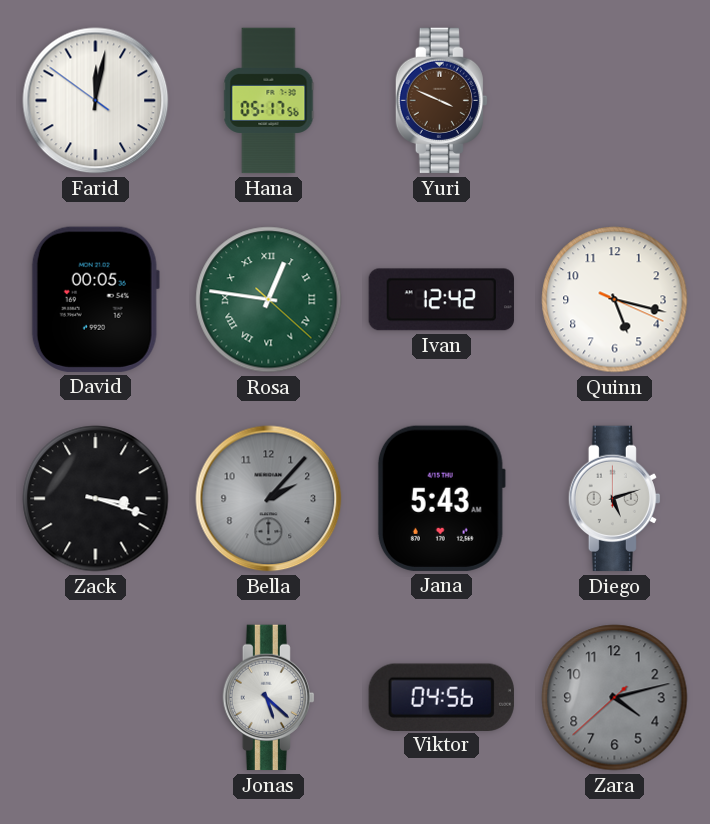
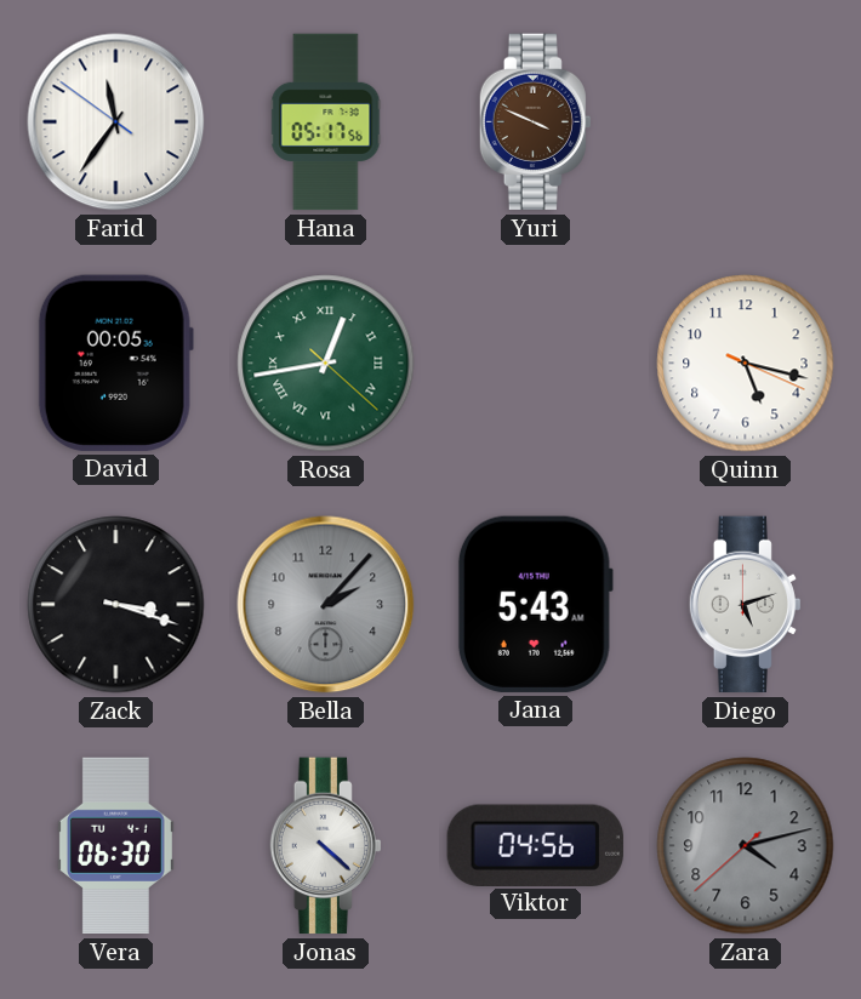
Farid: 12:01 -> 11:35 (116, 122)
Rosa: 12:46 -> 12:43 (326, 364)
Ivan: 12:42 -> none (441, 300)
Vera: none -> 06:30 (115, 846)
Jonas: 5:22 -> 4:22 (325, 846)
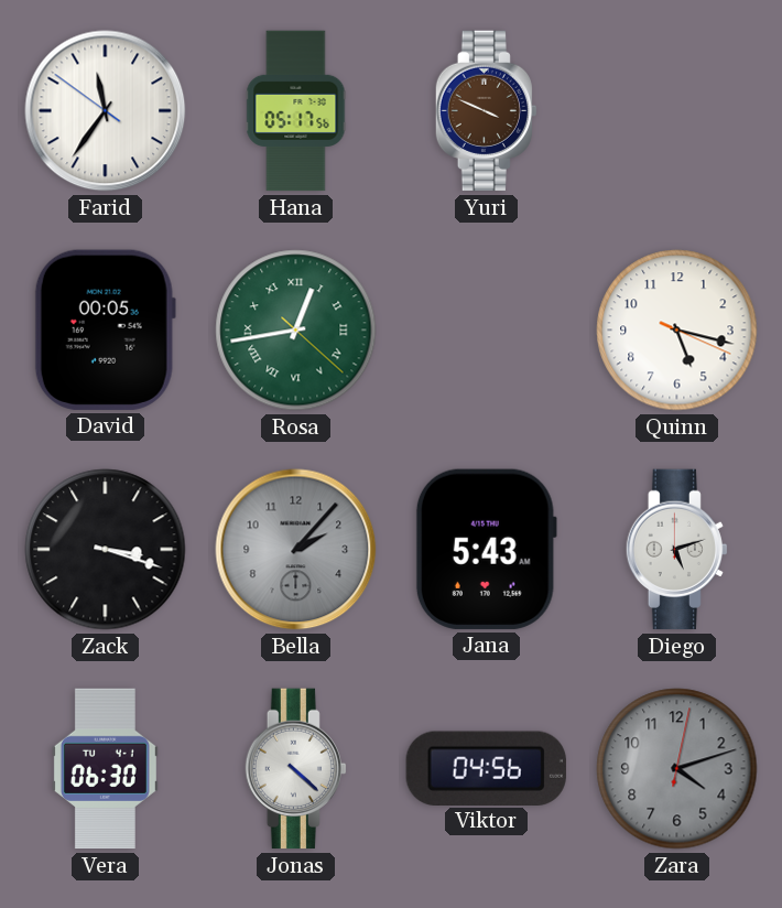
Zara: 4:12:38 -> 4:12:02 (677, 769)
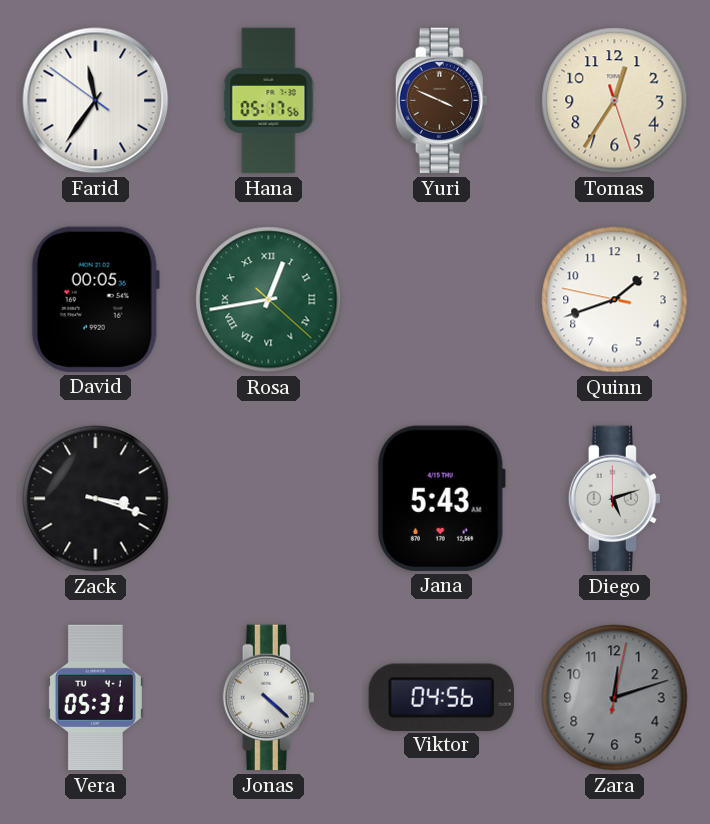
Tomas: none -> 12:35 (615, 101)
Quinn: 5:17 -> 1:41 (615, 300)
Bella: 2:07 -> none (296, 550)
Vera: 06:30 -> 05:31 (95, 698)
Zara: 4:12 -> 12:12 (615, 698)
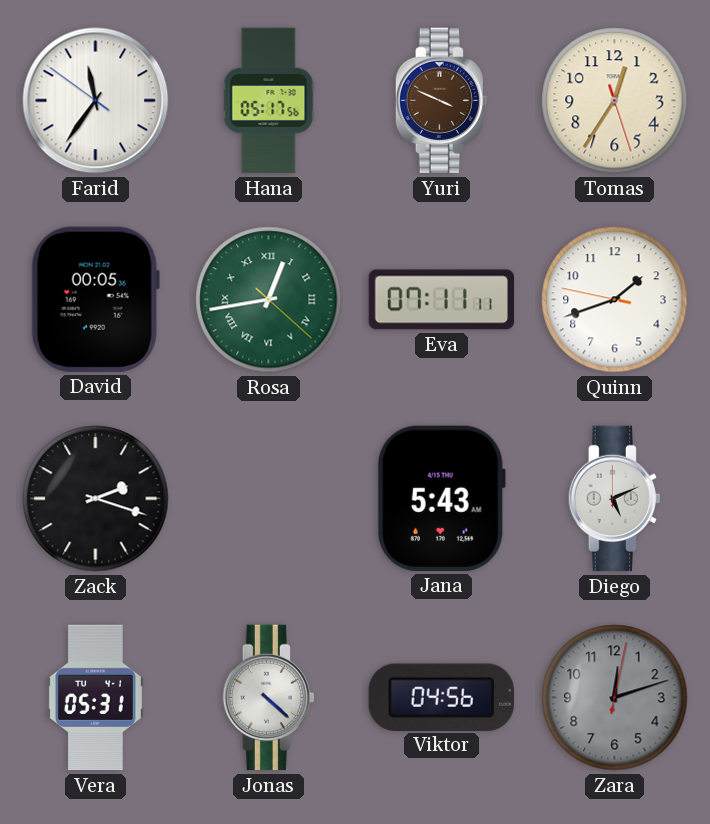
Eva: none -> 07:11 (442, 300)
Zack: 3:18 -> 2:18 (96, 499)
Diego: 5:12 -> 5:11 (614, 499)
